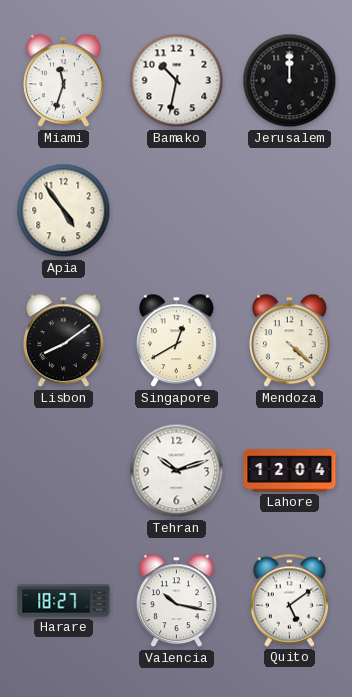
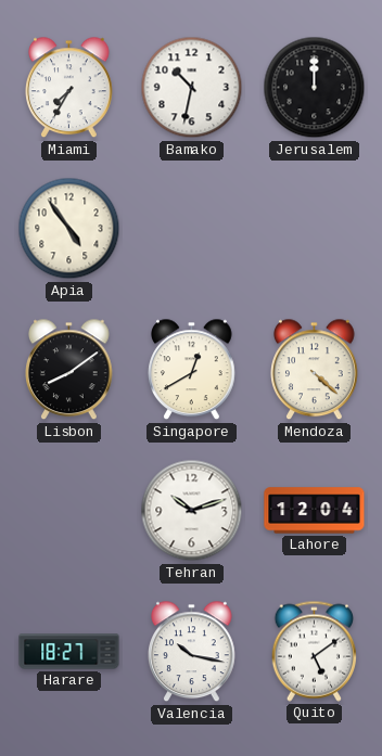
Miami: 11:33 -> 7:35 (69, 88)
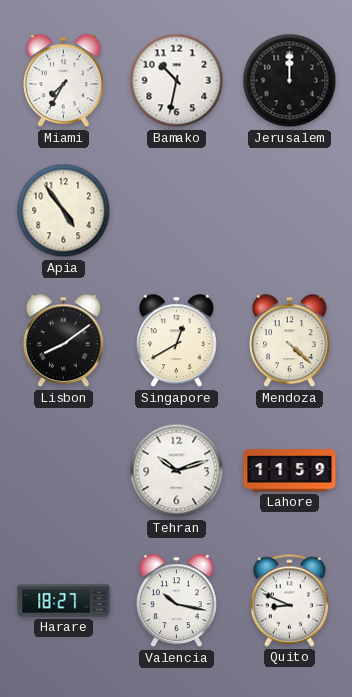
Lahore: 12:04 -> 11:59 (290, 471)
Quito: 5:09 -> 8:49 (289, 600)
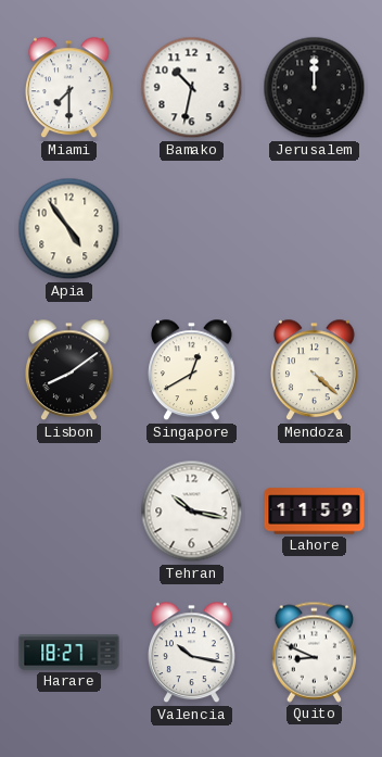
Miami: 7:35 -> 7:30 (69, 88)
Tehran: 10:12 -> 10:17 (192, 512)
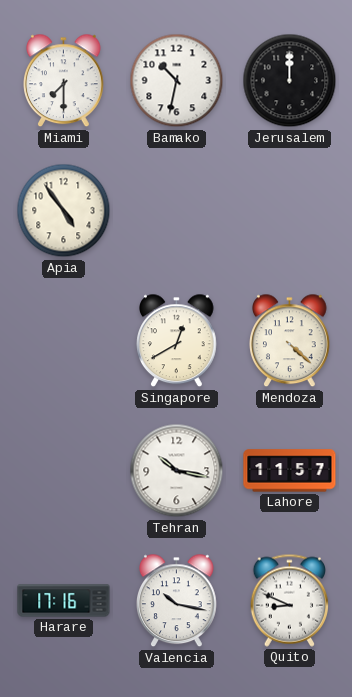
Lisbon: 8:09 -> none (69, 370)
Lahore: 11:59 -> 11:57 (290, 471)
Harare: 18:27 -> 17:16 (64, 601)
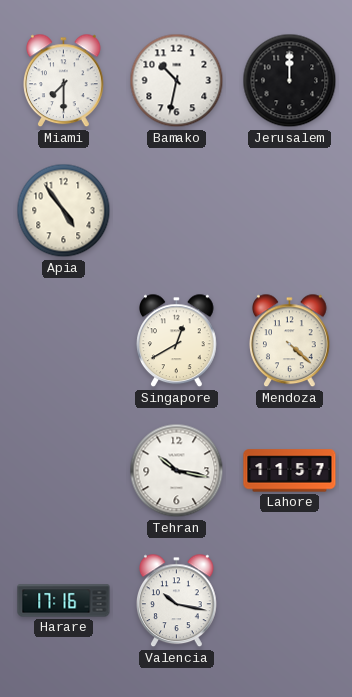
Quito: 8:49 -> none (289, 600)
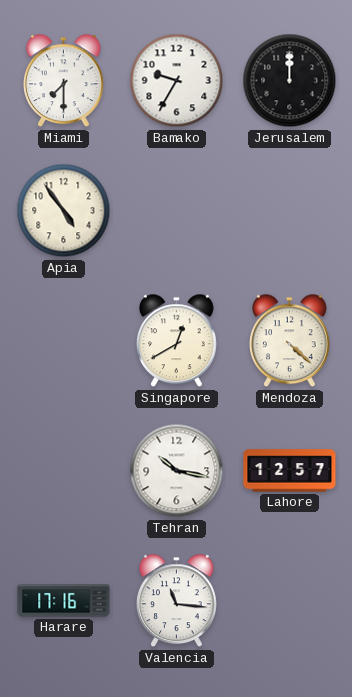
Bamako: 10:32 -> 9:35 (177, 81)
Lahore: 11:57 -> 12:57 (290, 471)
Valencia: 10:17 -> 11:16 (177, 601)
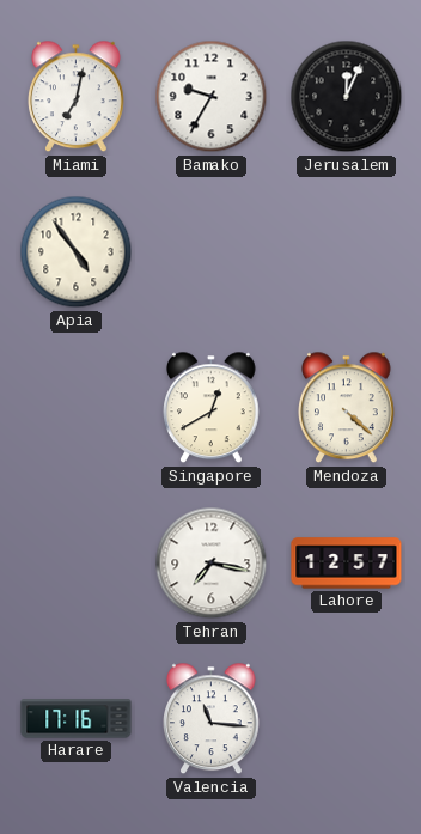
Miami: 7:30 -> 7:02 (77, 97)
Jerusalem: 12:00 -> 12:04 (347, 97)
Tehran: 10:17 -> 7:17 (212, 564)
